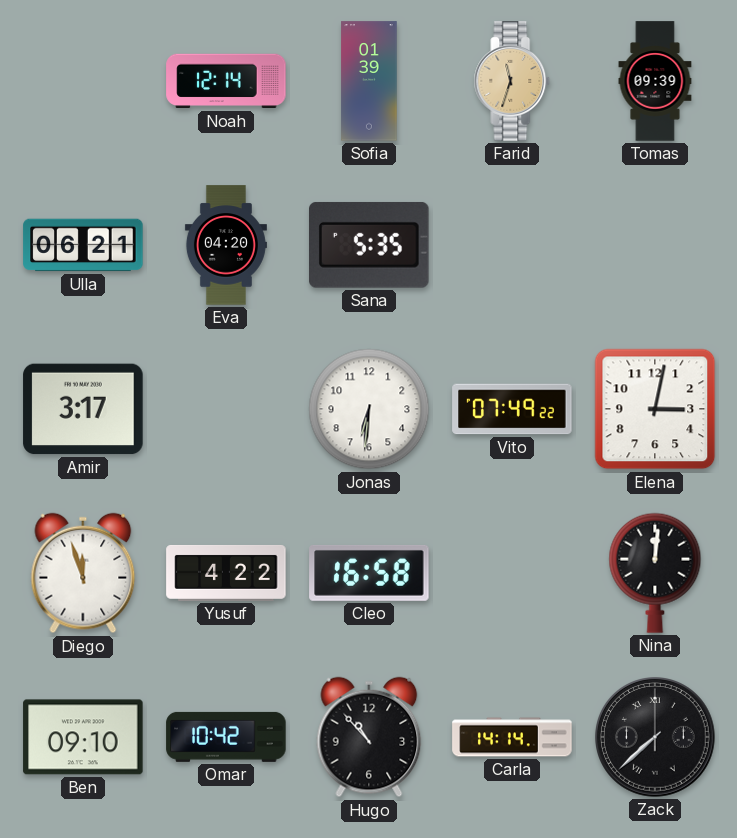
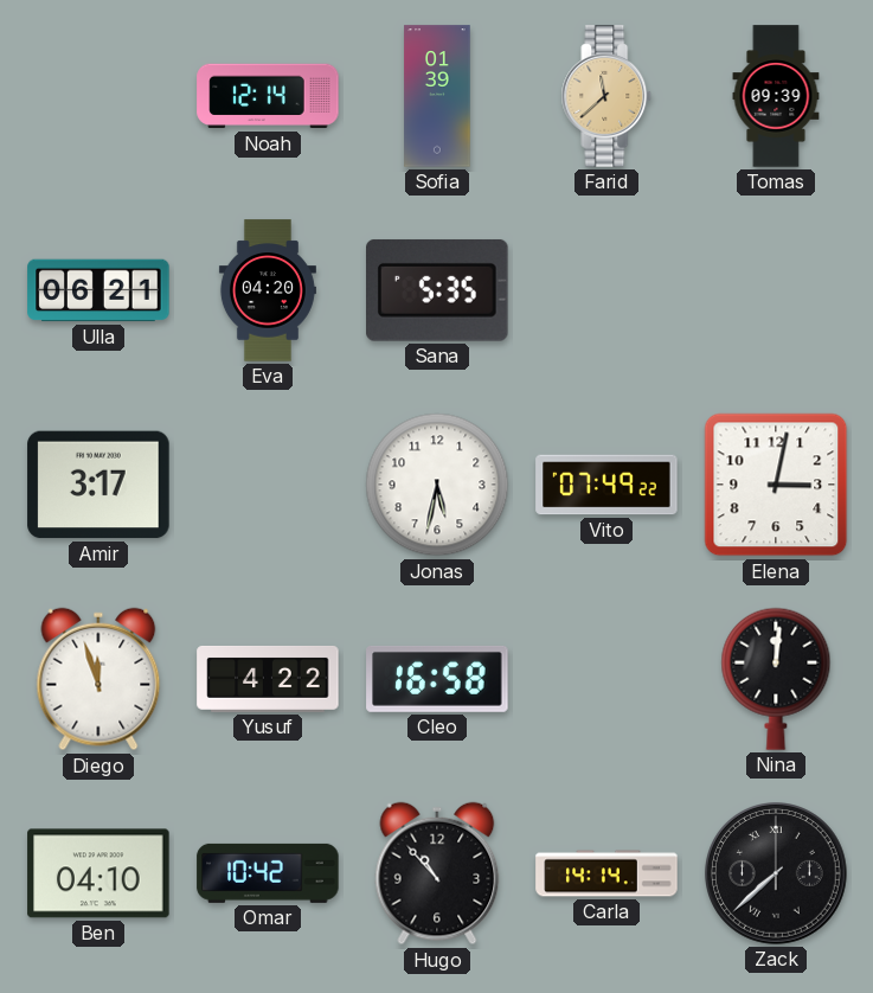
Farid: 11:33 -> 11:38 (606, 96)
Jonas: 6:31 -> 5:32 (437, 485)
Ben: 09:10 -> 04:10 (98, 873)
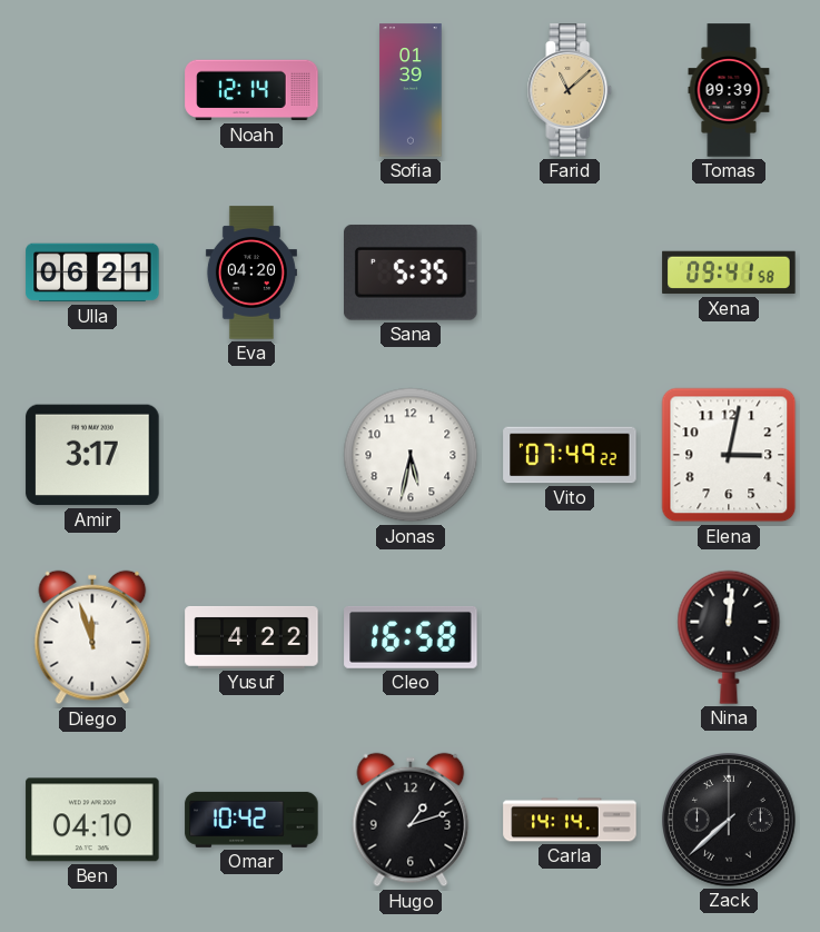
Farid: 11:38 -> 11:08 (570, 90)
Xena: none -> 09:41 (729, 272)
Hugo: 10:53 -> 1:12 (411, 820)
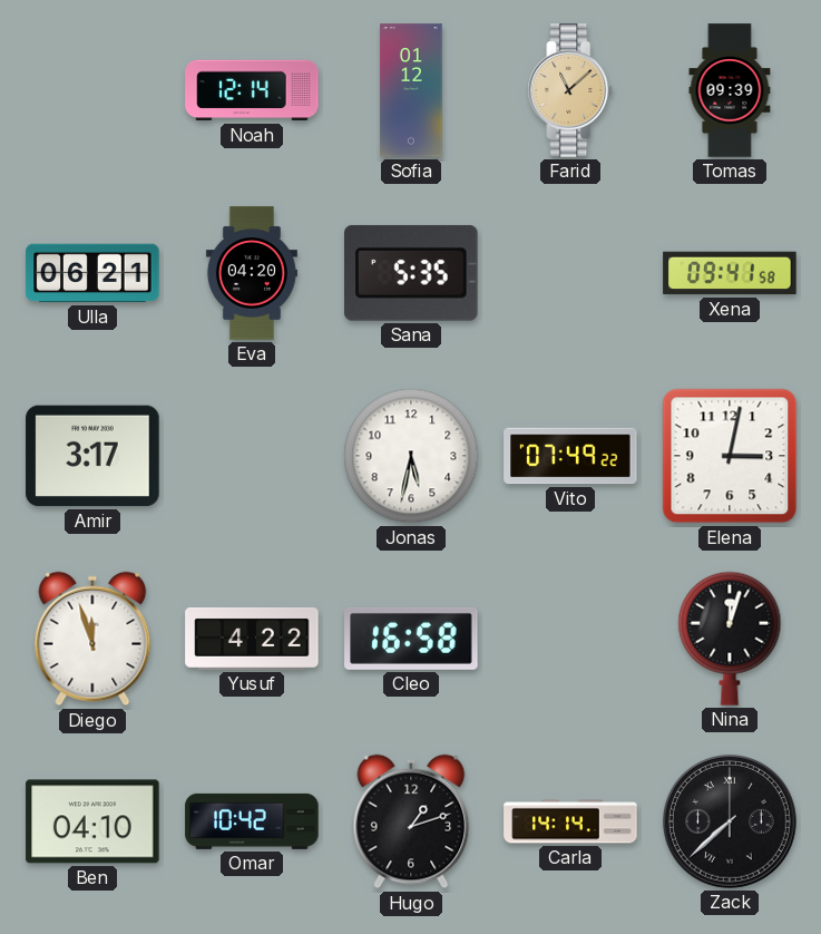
Sofia: 01:39 -> 01:12 (411, 90)
Nina: 12:01 -> 12:03 (730, 639)
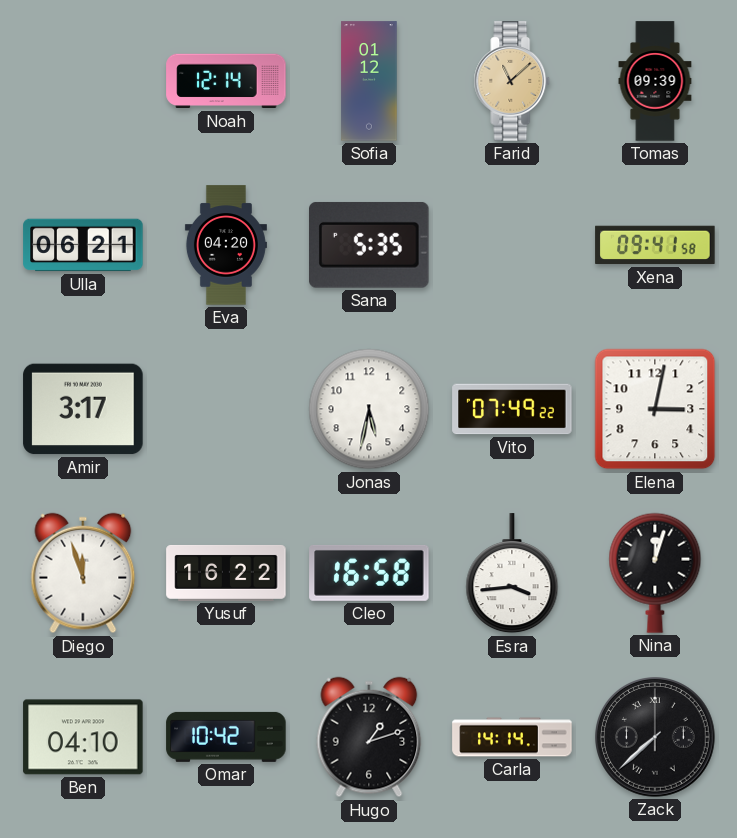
Yusuf: 4:22 -> 16:22 (226, 573)
Esra: none -> 3:44 (512, 574)
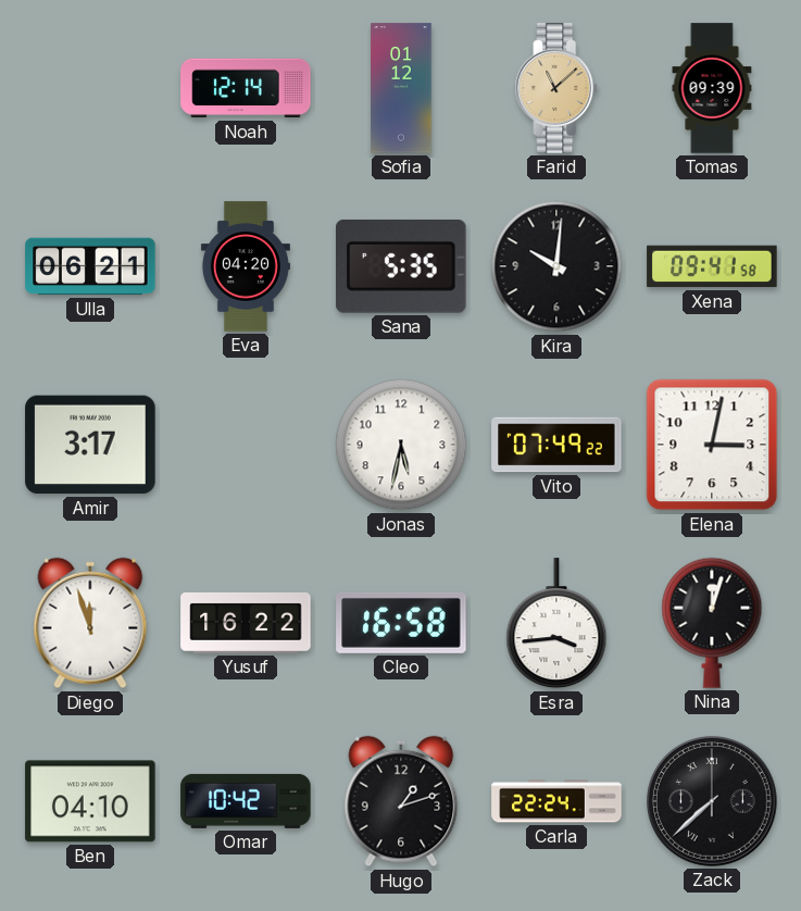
Kira: none -> 10:01 (556, 266)
Carla: 14:14 -> 22:24 (556, 801)
